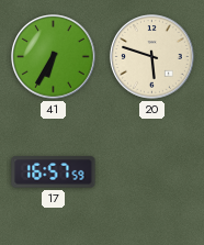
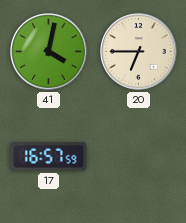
41: 6:35 -> 4:02 (49, 52)
20: 5:48 -> 6:45 (139, 52)
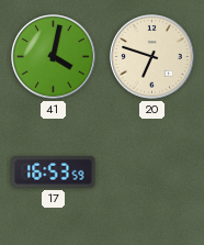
20: 6:45 -> 6:48 (152, 57)
17: 16:57 -> 16:53 (54, 172)
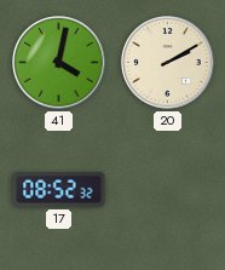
20: 6:48 -> 2:10 (168, 63)
17: 16:53 -> 08:52 (59, 190)
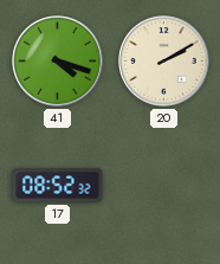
41: 4:02 -> 4:18 (58, 62)
